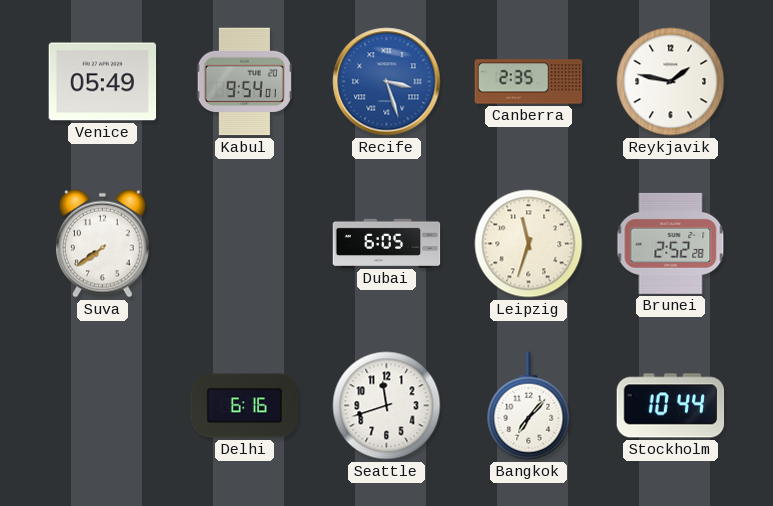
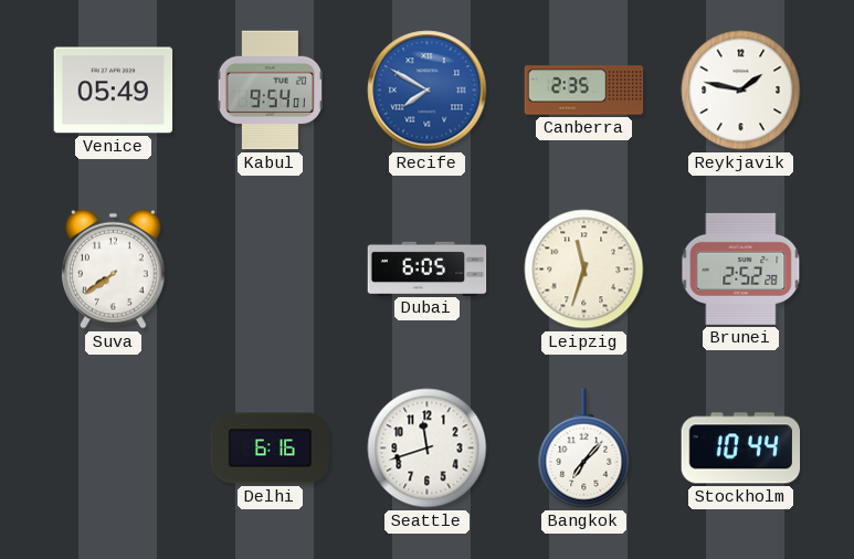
Recife: 3:27 -> 7:50 (428, 91)
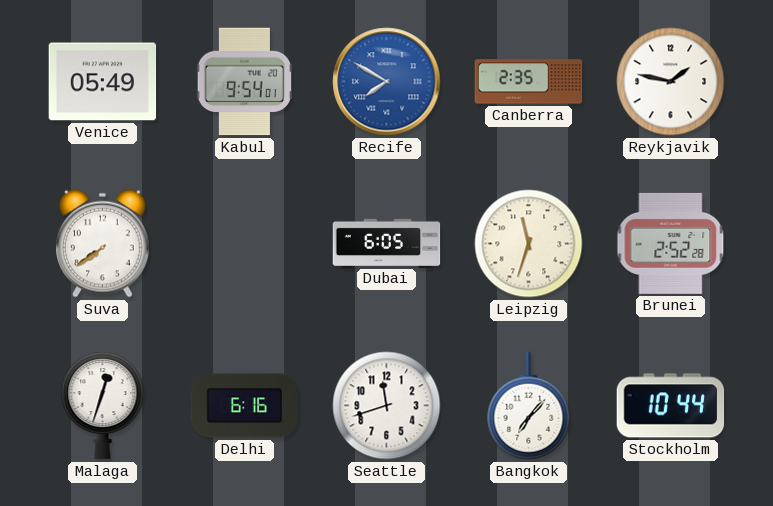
Malaga: none -> 12:33 (103, 406)
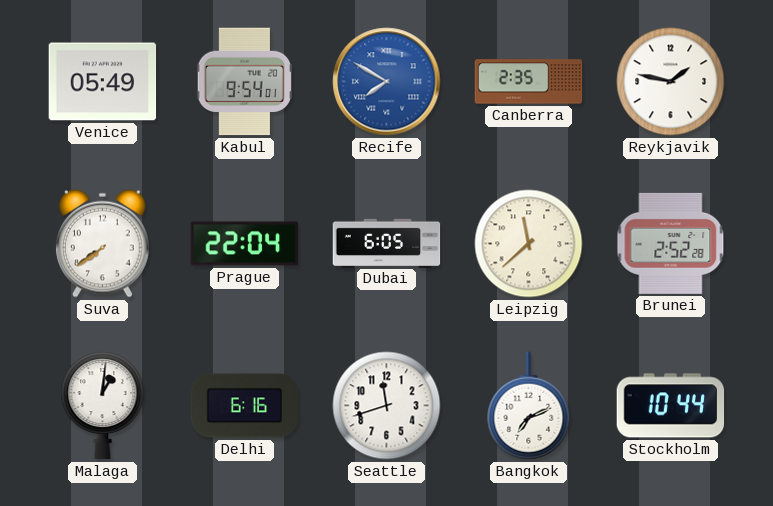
Prague: none -> 22:04 (245, 244)
Leipzig: 11:33 -> 11:38 (529, 244)
Malaga: 12:33 -> 1:01 (103, 406)
Bangkok: 7:07 -> 7:11 (529, 406)
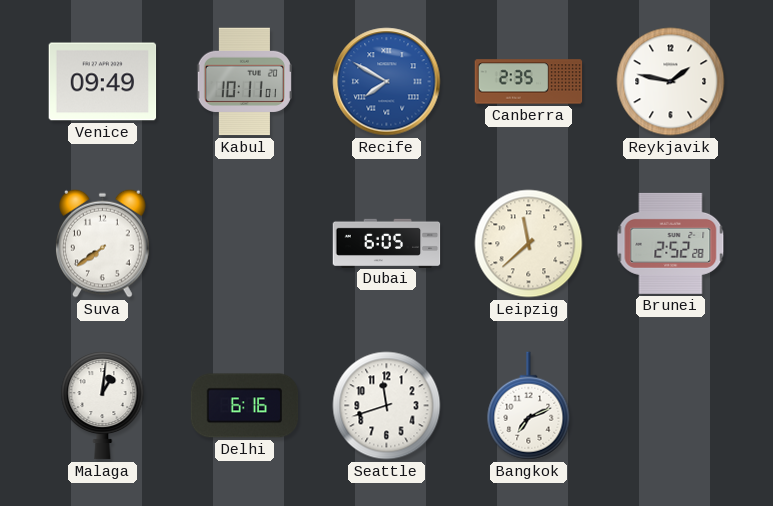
Venice: 05:49 -> 09:49 (103, 82)
Kabul: 9:54 -> 10:11 (244, 82)
Prague: 22:04 -> none (245, 244)
Stockholm: 10:44 -> none (671, 406)
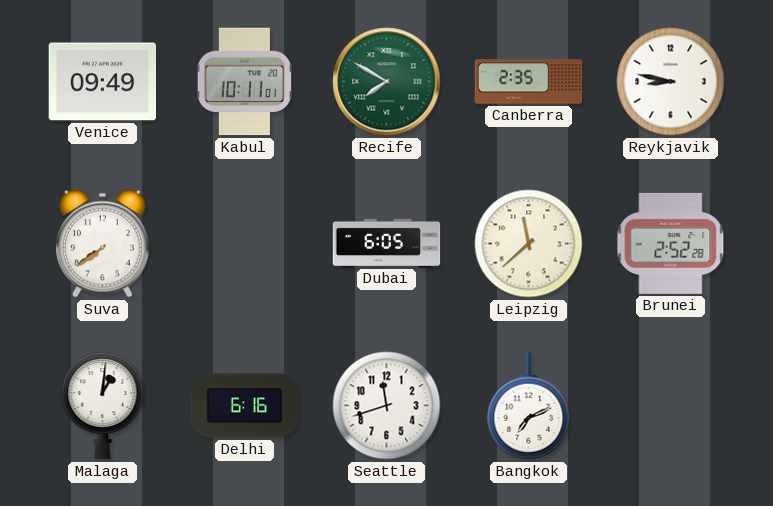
Recife dial: blue -> green (387, 82)
Reykjavik: 1:47 -> 8:47 (671, 82)
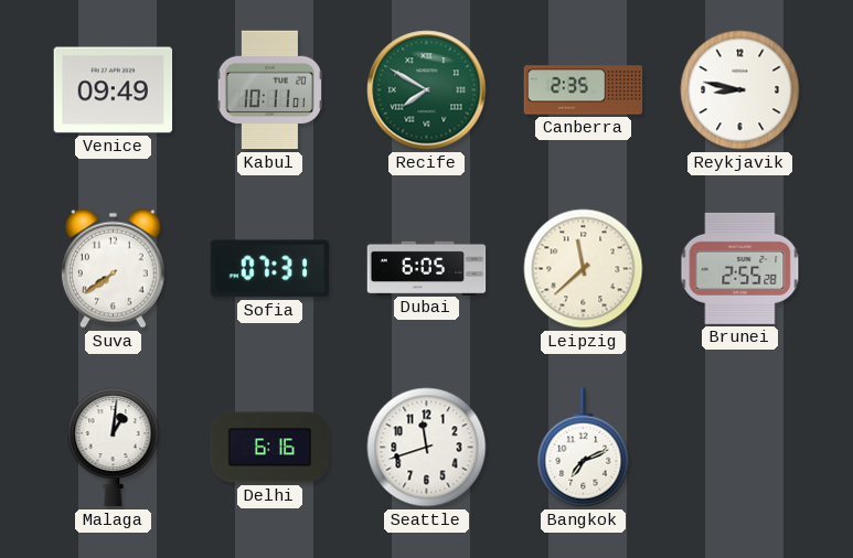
Sofia: none -> 07:31 (270, 269)
Brunei: 2:52 -> 2:55 (740, 268)
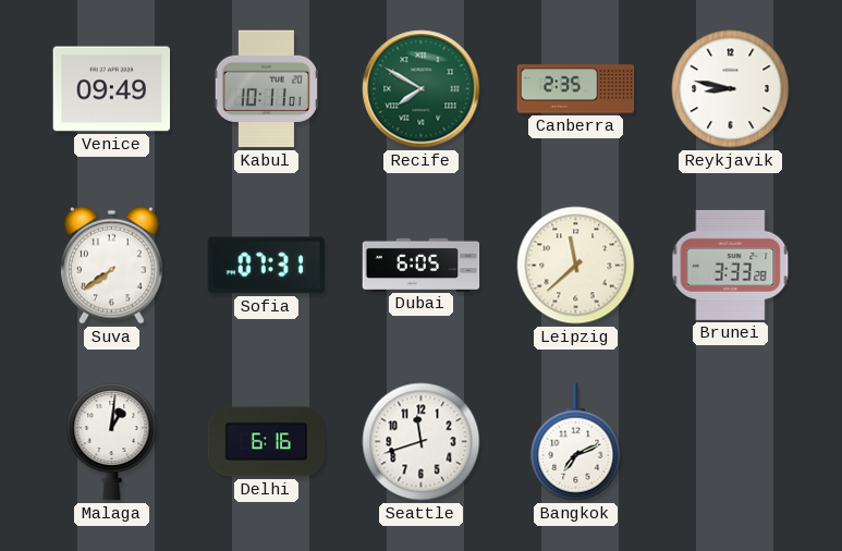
Brunei: 2:55 -> 3:33 (731, 265)
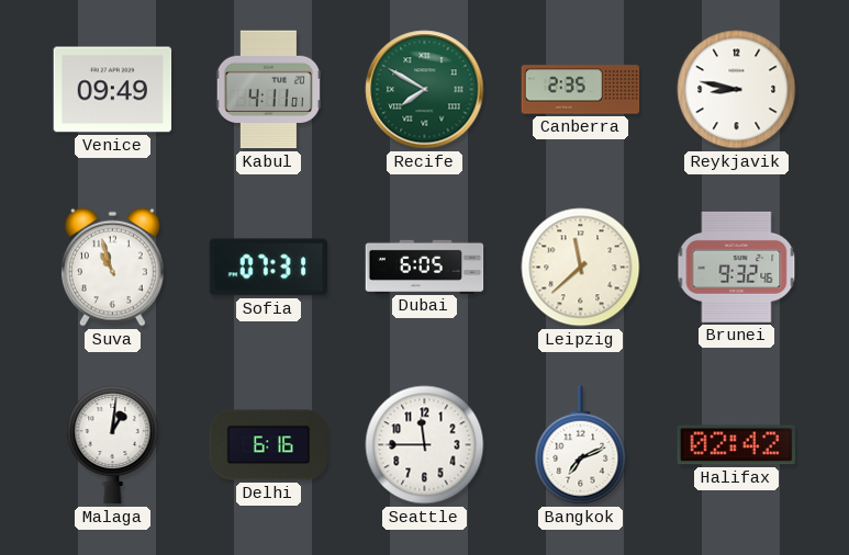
Kabul: 10:11 -> 4:11 (268, 90)
Suva: 7:39 -> 10:57 (113, 267)
Brunei: 3:33 -> 9:32 (737, 267)
Seattle: 11:42 -> 11:45 (425, 445)
Halifax: none -> 02:42 (736, 445)
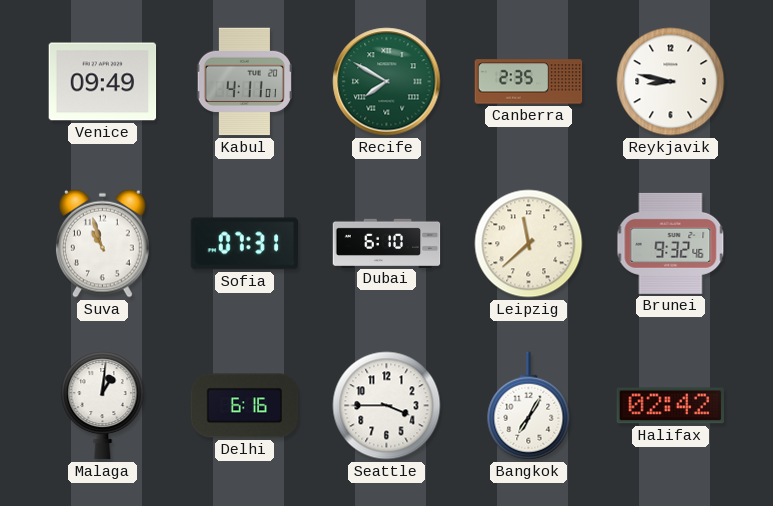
Dubai: 6:05 -> 6:10 (387, 243)
Seattle: 11:45 -> 3:45 (387, 406)
Bangkok: 7:11 -> 7:05 (529, 406)
